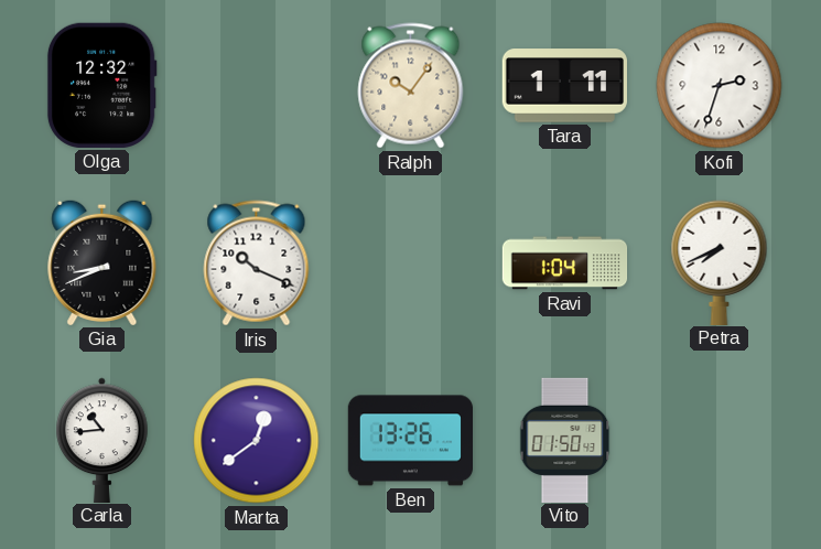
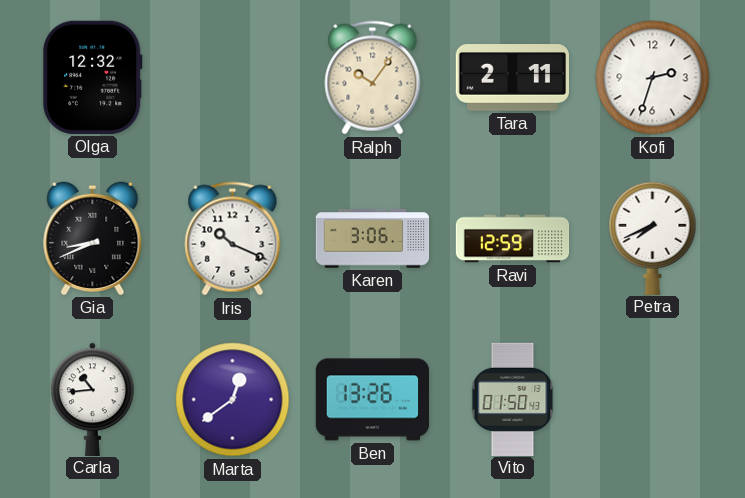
Tara: 1:11 -> 2:11 (512, 78)
Karen: none -> 3:06 (373, 239)
Ravi: 1:04 -> 12:59 (513, 239)
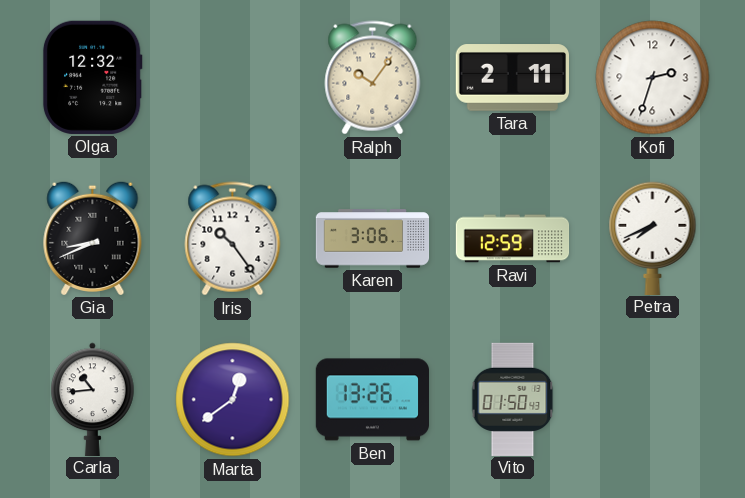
Iris: 10:19 -> 10:24 (233, 239)
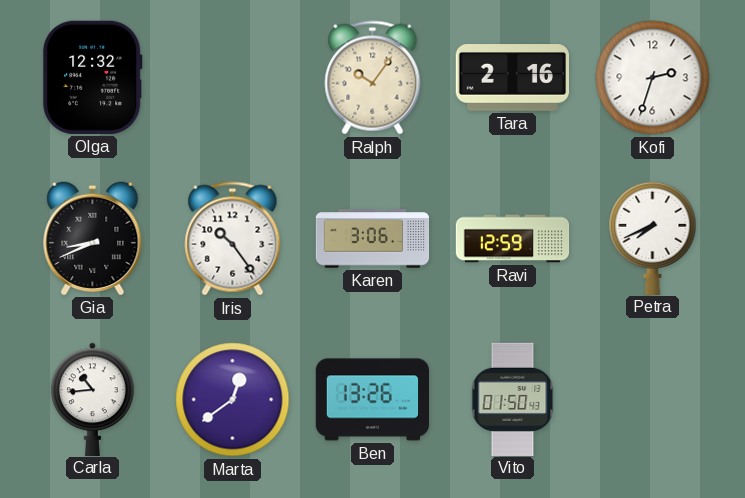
Tara: 2:11 -> 2:16 (512, 78)
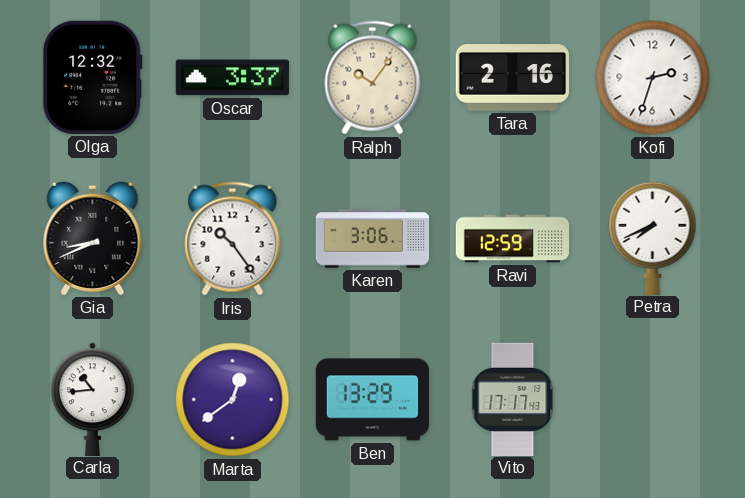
Oscar: none -> 3:37 (232, 78)
Ben: 13:26 -> 13:29 (372, 400)
Vito: 01:50 -> 17:17 (513, 399)
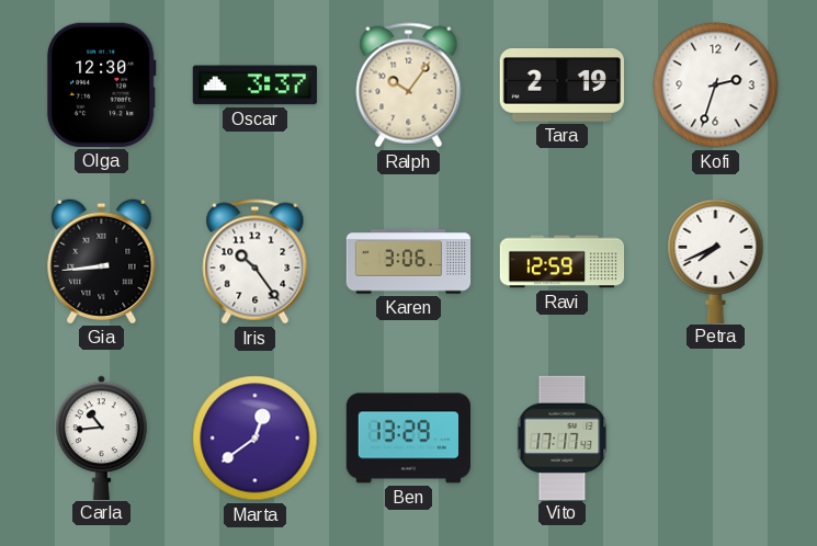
Olga: 12:32 -> 12:30 (101, 84)
Tara: 2:16 -> 2:19 (561, 86)
Gia: 8:41 -> 8:44 (102, 261)
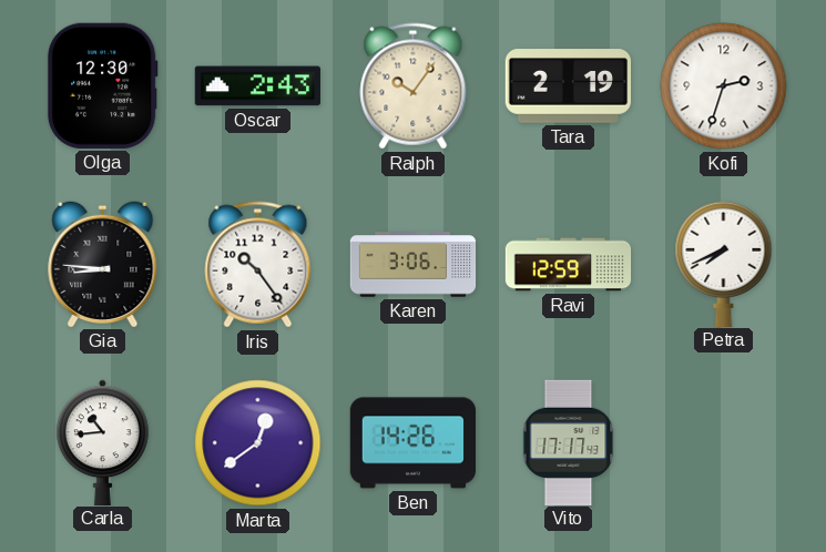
Oscar: 3:37 -> 2:43 (257, 86)
Gia: 8:44 -> 8:46 (103, 264)
Ben: 13:29 -> 14:26 (412, 443)
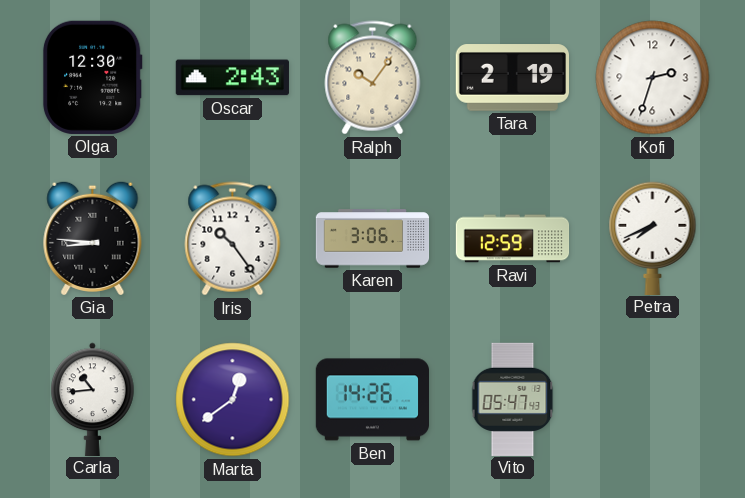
Vito: 17:17 -> 05:47 (513, 399)
